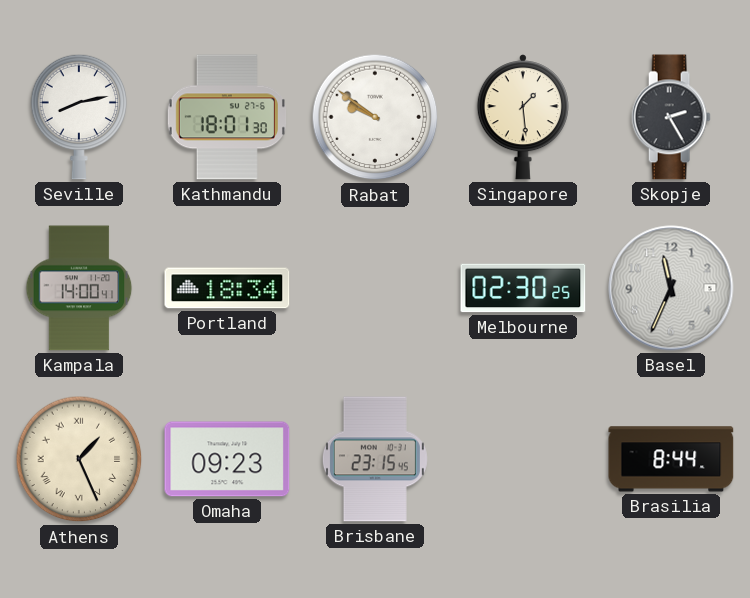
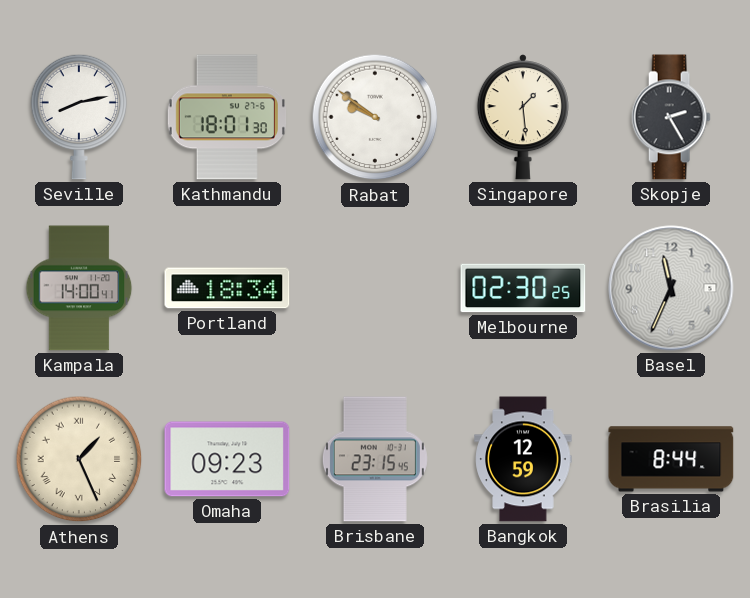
Bangkok: none -> 12:59 (523, 459)
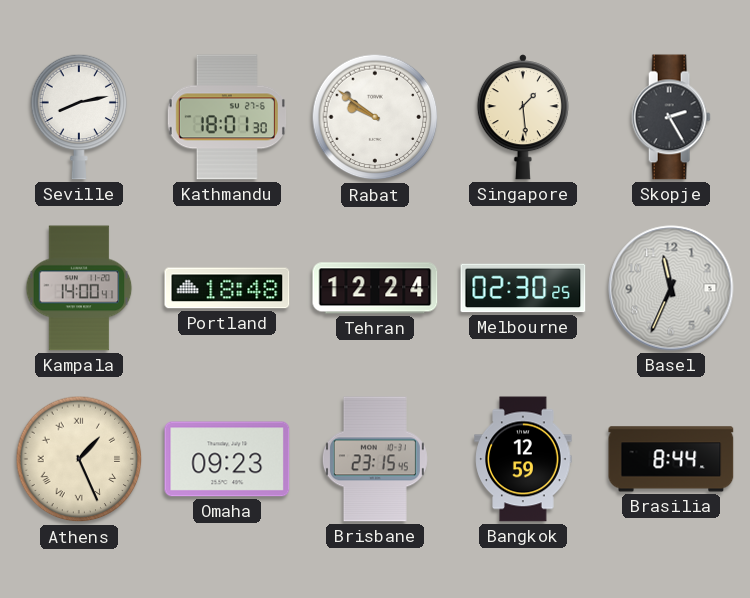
Portland: 18:34 -> 18:48 (227, 288)
Tehran: none -> 12:24 (375, 288)
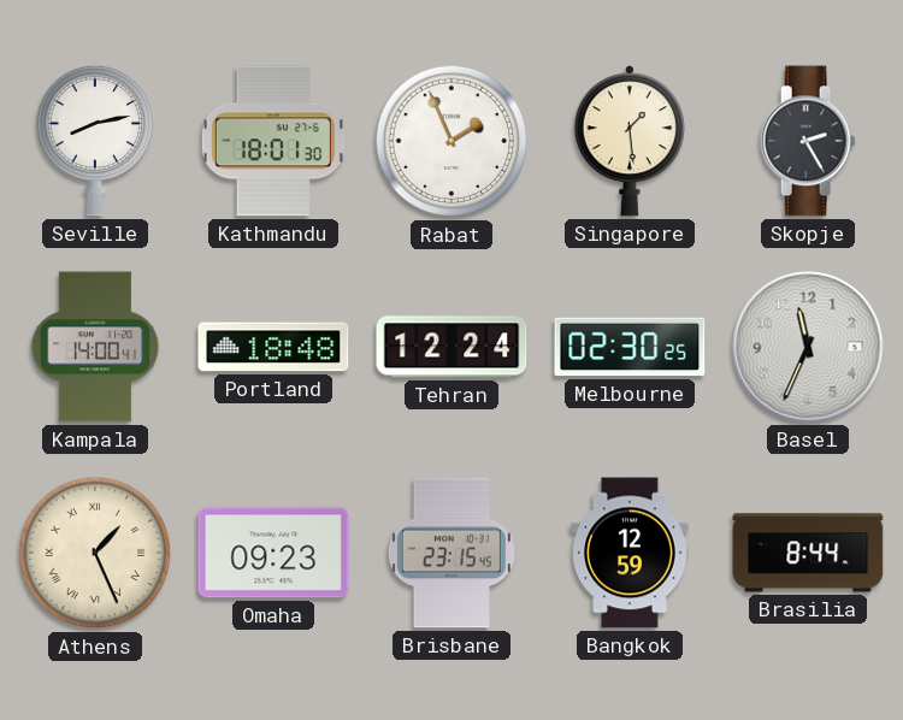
Rabat: 9:51 -> 1:56 (451, 141)
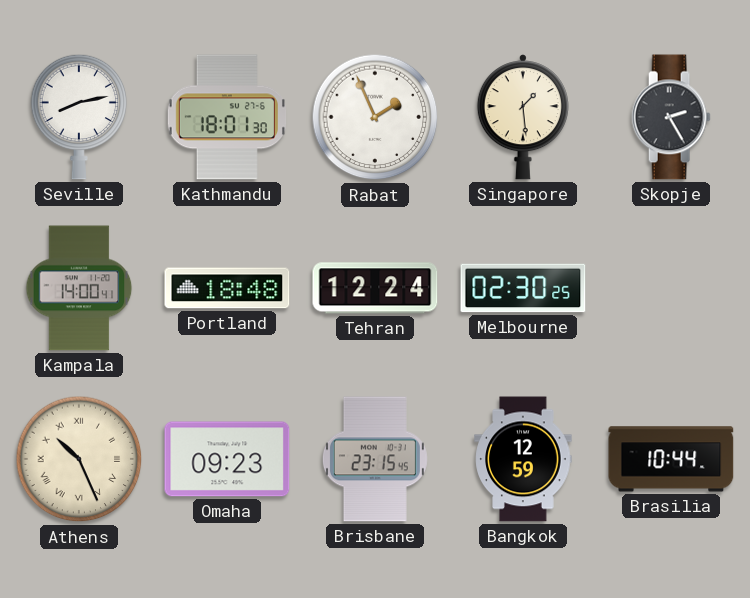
Basel: 11:34 -> none (808, 347)
Athens: 1:26 -> 10:26 (79, 459)
Brasilia: 8:44 -> 10:44 (671, 459)
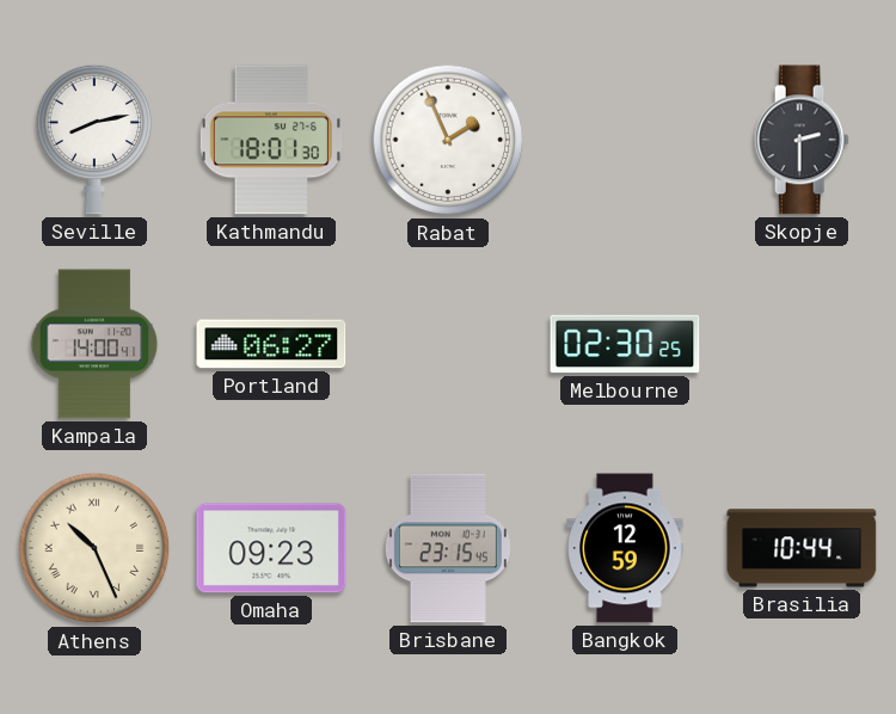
Singapore: 1:29 -> none (523, 117)
Skopje: 2:25 -> 2:30 (802, 140)
Portland: 18:48 -> 06:27 (271, 344)
Tehran: 12:24 -> none (375, 288)
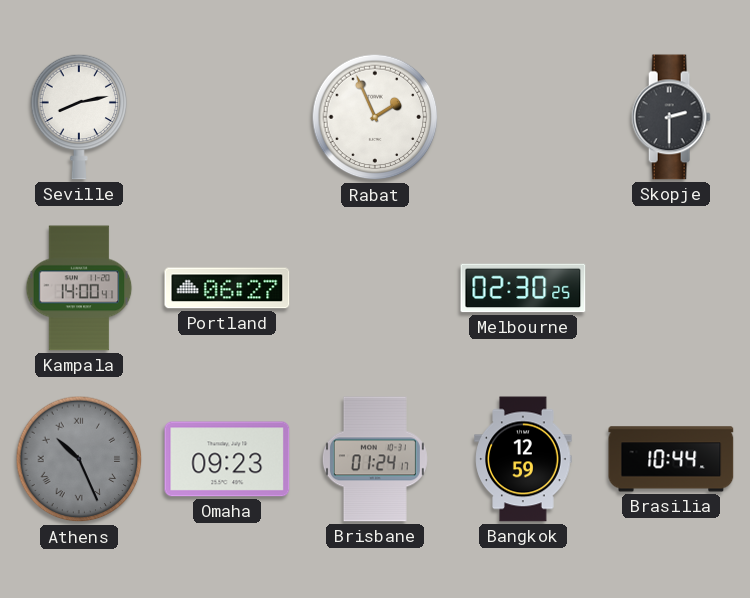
Kathmandu: 18:01 -> none (271, 140)
Athens dial: cream -> grey (79, 459)
Brisbane: 23:15 -> 01:24 (375, 459)
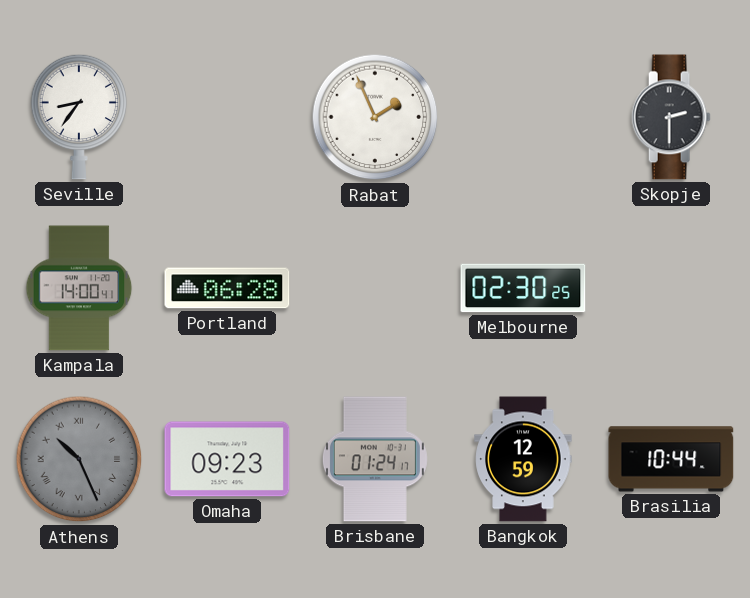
Seville: 8:13 -> 8:36 (79, 117)
Portland: 06:27 -> 06:28 (227, 288)
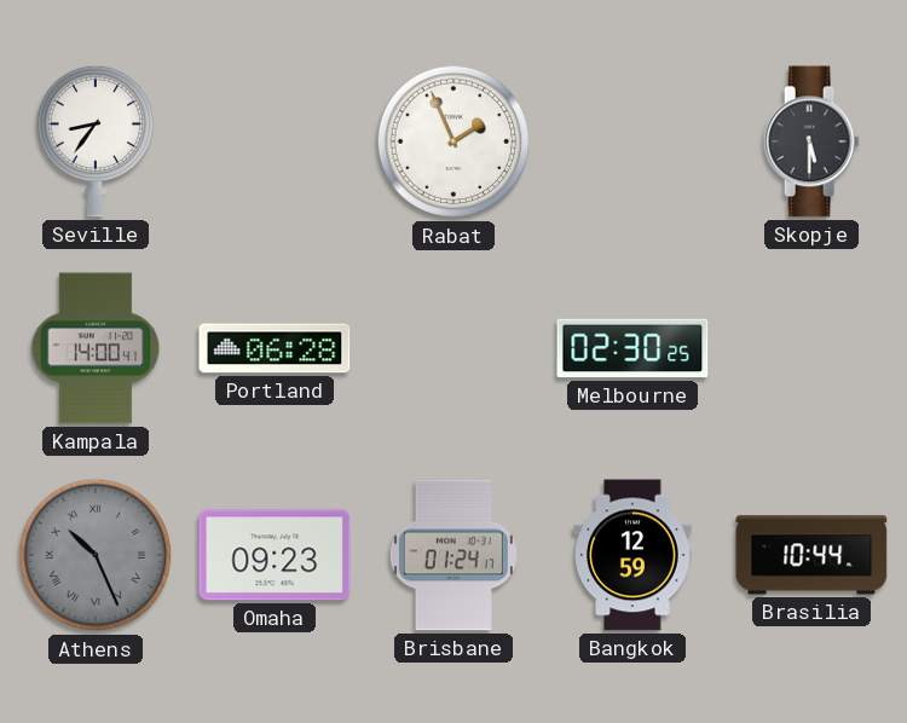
Skopje: 2:30 -> 5:30 (811, 141)
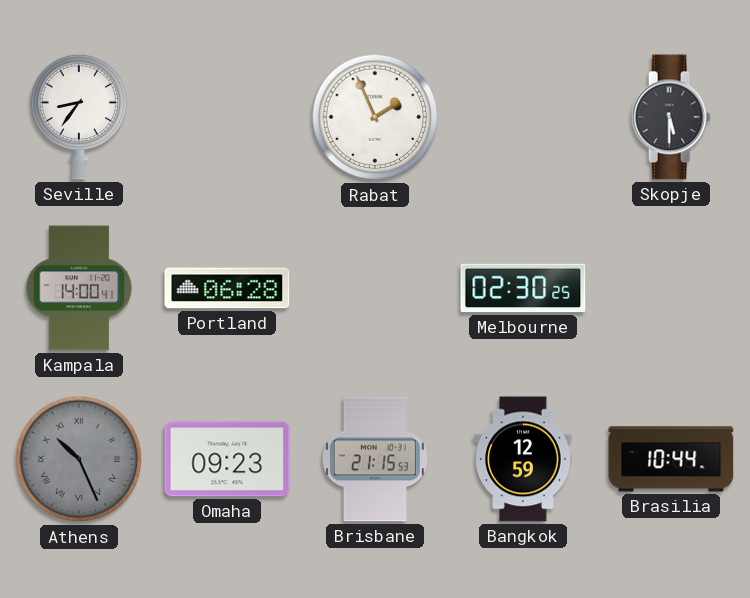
Brisbane: 01:24 -> 21:15 (375, 459)
